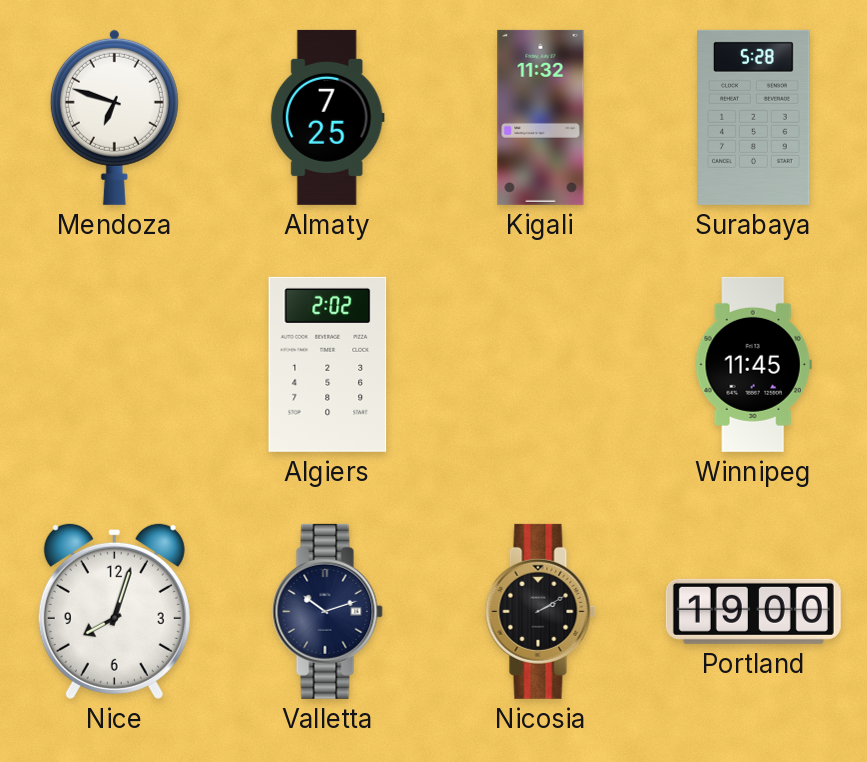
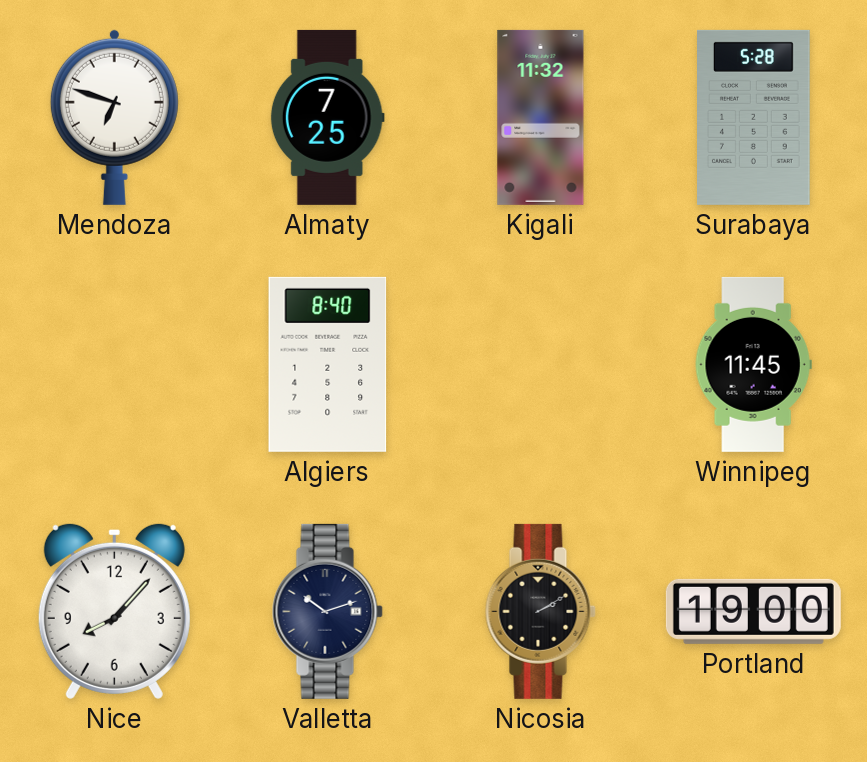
Algiers: 2:02 -> 8:40 (328, 364)
Nice: 8:03 -> 8:07 (114, 611)
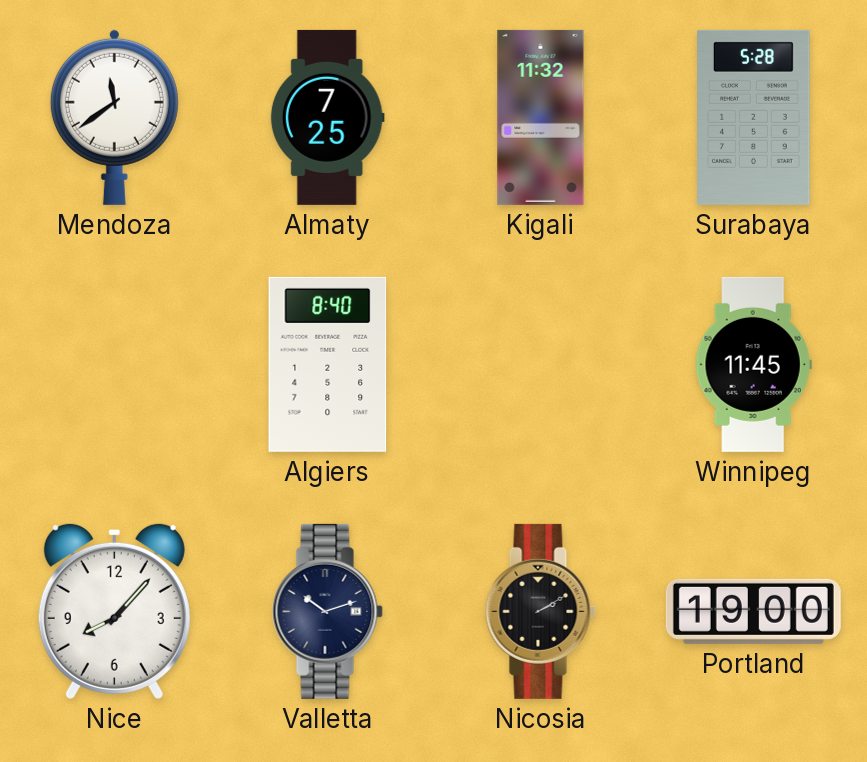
Mendoza: 6:48 -> 11:39 (114, 117)
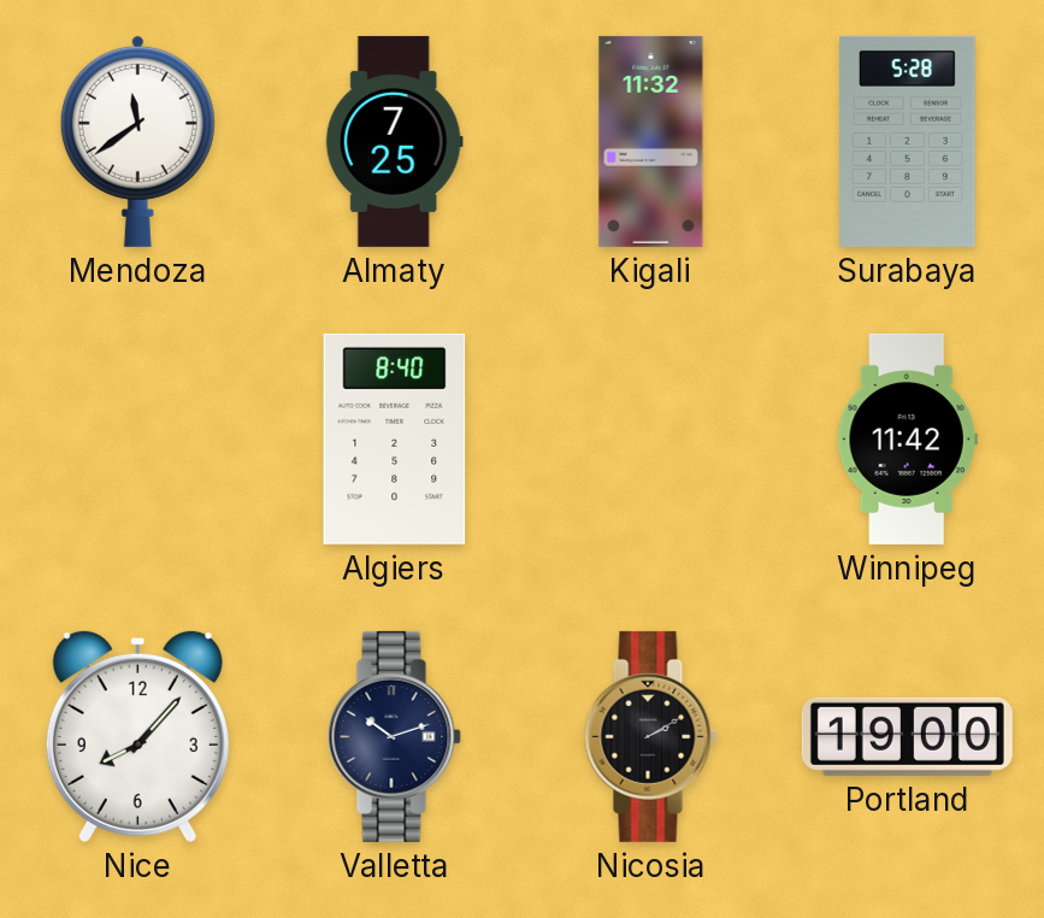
Winnipeg: 11:45 -> 11:42 (907, 439)
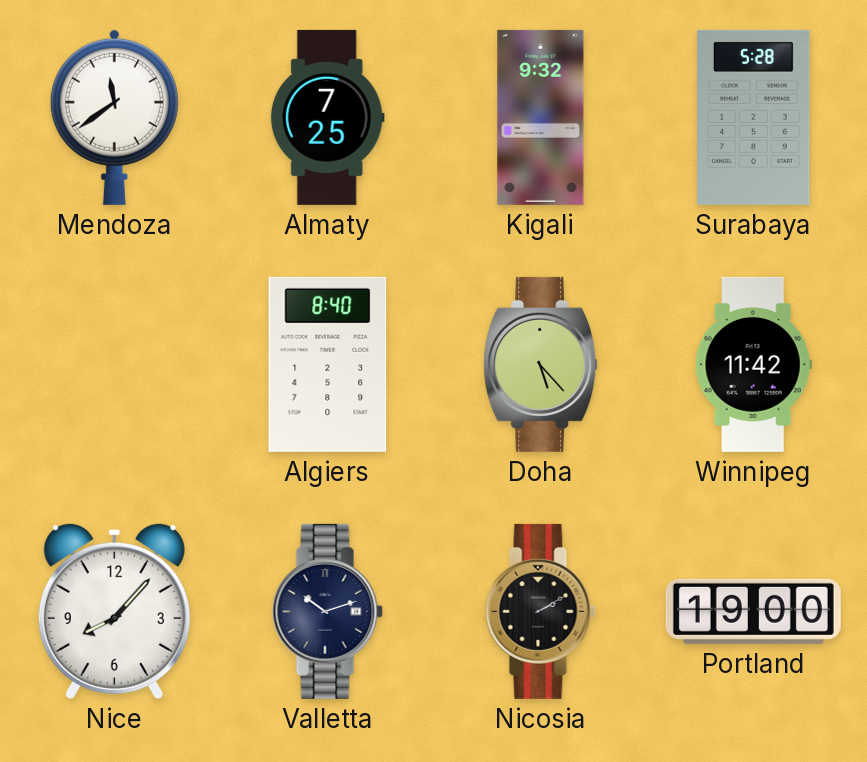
Kigali: 11:32 -> 9:32 (541, 117)
Doha: none -> 5:23 (541, 364)
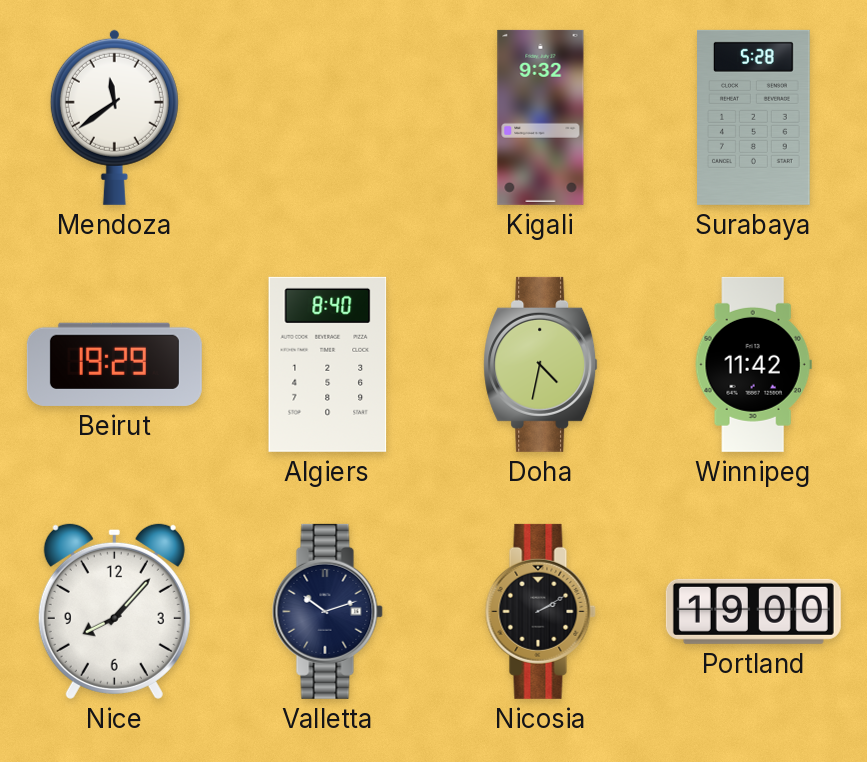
Almaty: 7:25 -> none (327, 117)
Beirut: none -> 19:29 (114, 364)
Doha: 5:23 -> 4:32 (541, 364)
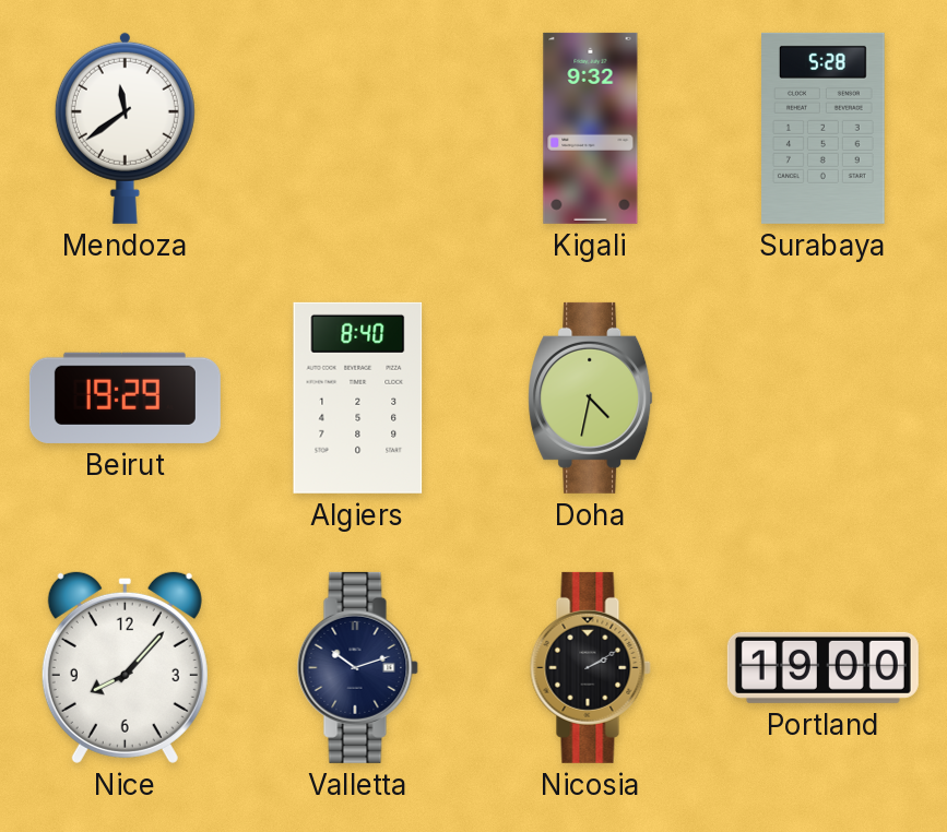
Winnipeg: 11:42 -> none (753, 364)
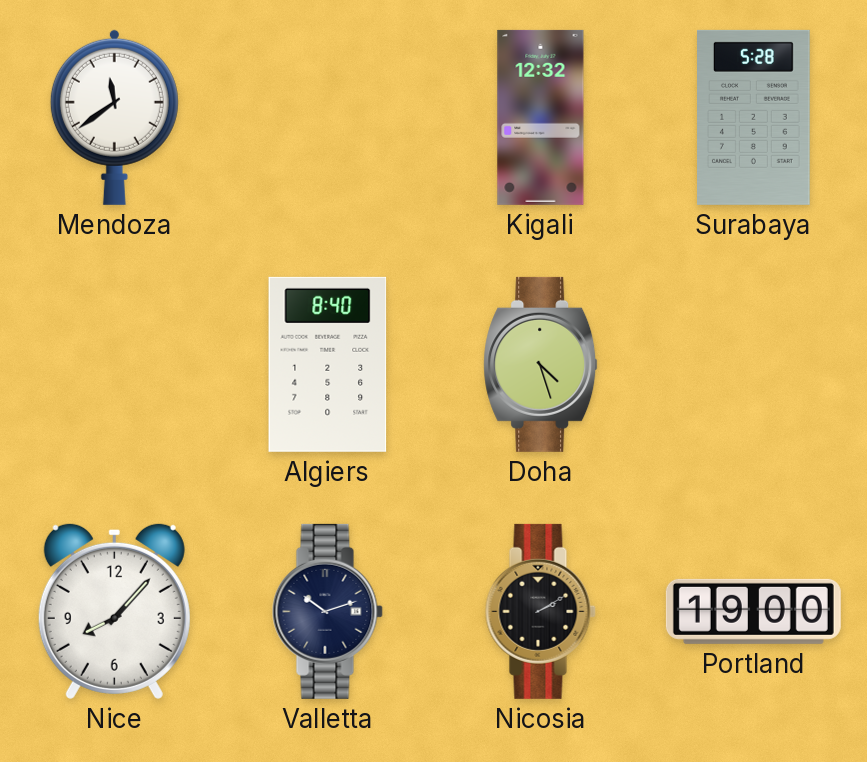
Kigali: 9:32 -> 12:32 (541, 117)
Beirut: 19:29 -> none (125, 397)
Doha: 4:32 -> 4:27 (541, 364)
